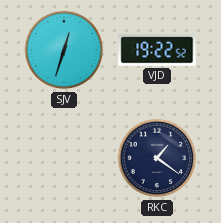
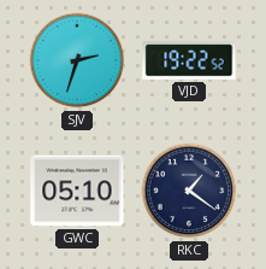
SJV: 12:33 -> 2:33 (77, 60)
GWC: none -> 05:10 (77, 191)
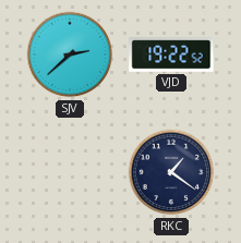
SJV: 2:33 -> 2:38 (70, 54)
GWC: 05:10 -> none (77, 191)
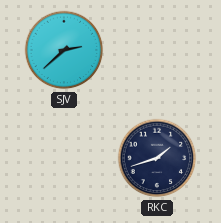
VJD: 19:22 -> none (171, 54)
RKC: 1:21 -> 1:42 (157, 158)
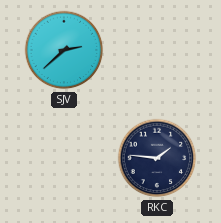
RKC: 1:42 -> 1:46 (157, 158)
